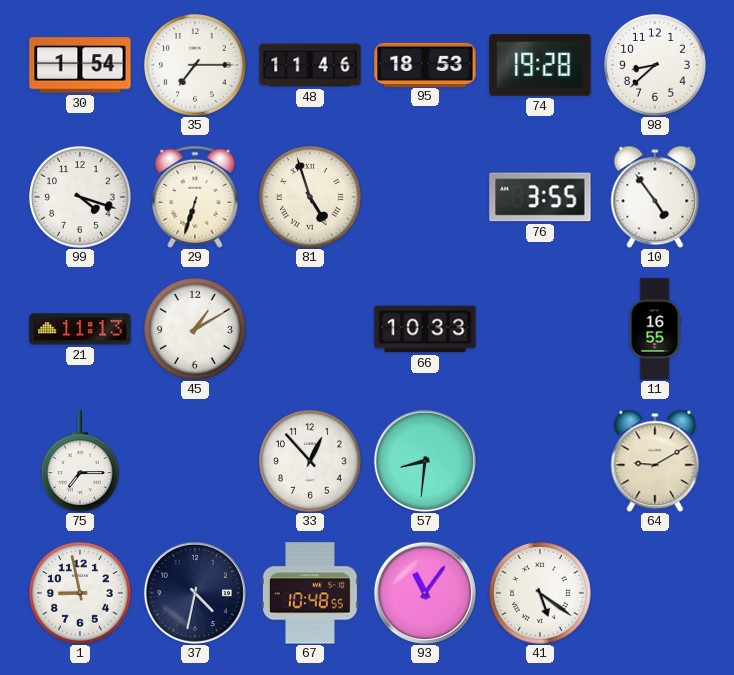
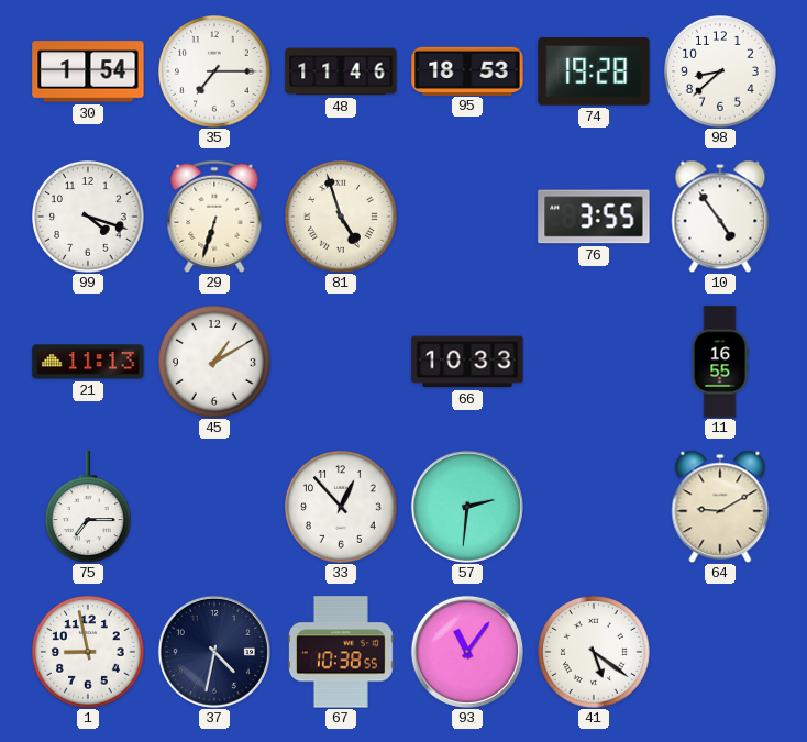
57: 8:31 -> 2:31 (467, 507)
67: 10:48 -> 10:38 (341, 652)
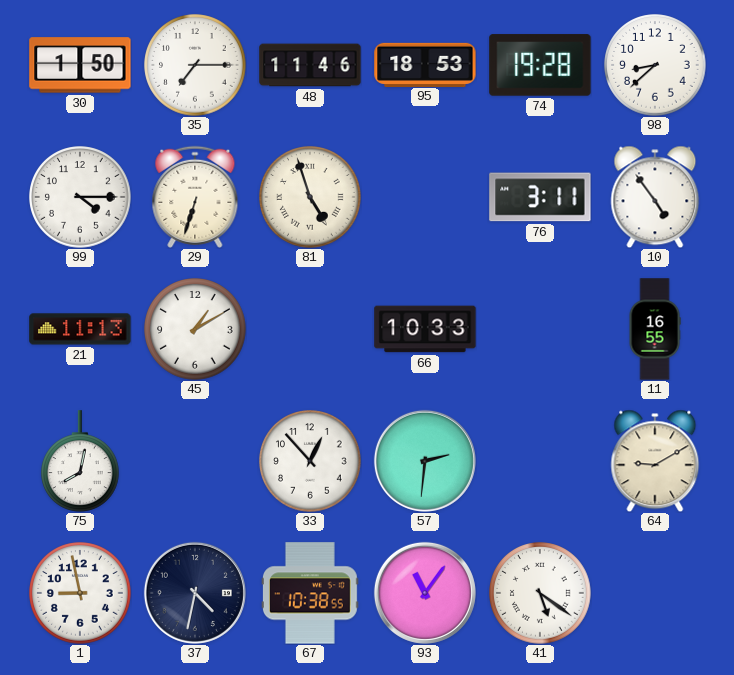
30: 1:54 -> 1:50 (80, 65)
99: 4:18 -> 4:15 (80, 197)
76: 3:55 -> 3:11 (540, 197)
75: 7:15 -> 8:02 (81, 461)
